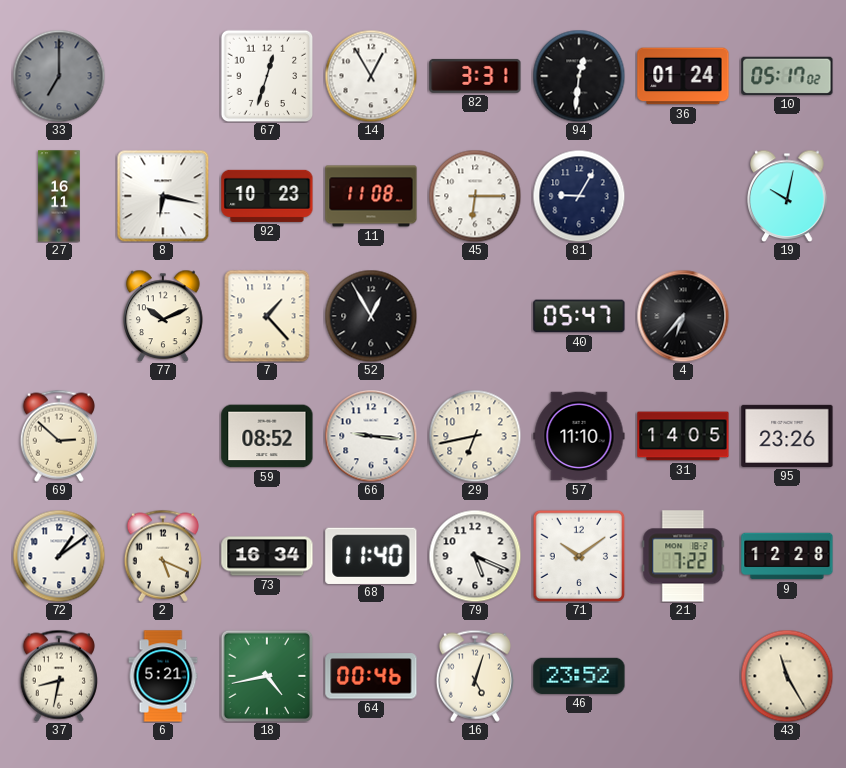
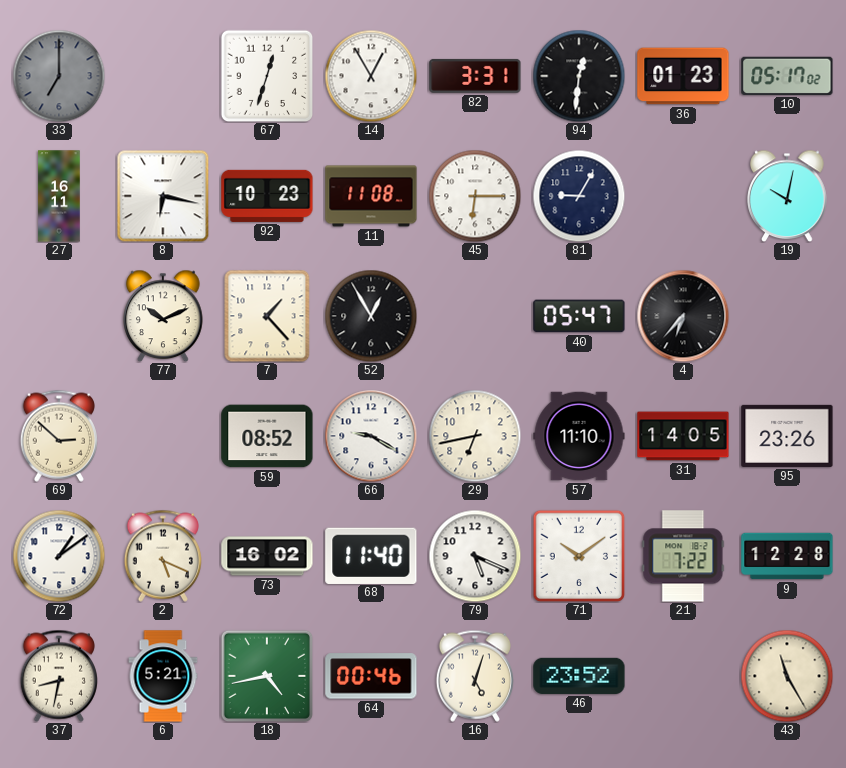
36: 01:24 -> 01:23 (683, 76)
66: 9:16 -> 9:20 (371, 436)
73: 16:34 -> 16:02 (267, 556)
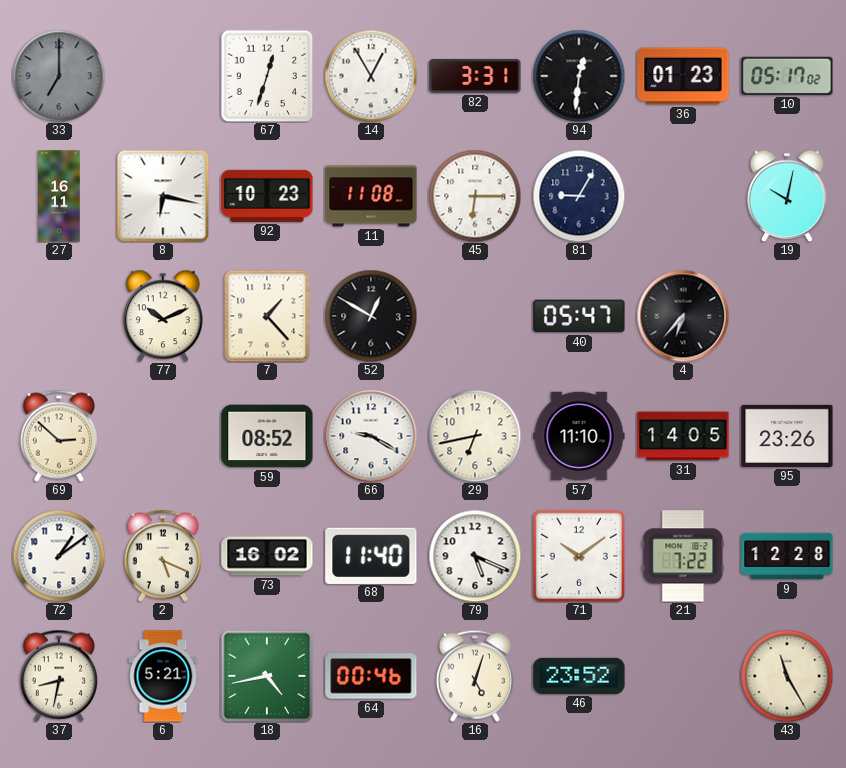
52: 12:55 -> 12:50 (371, 316)
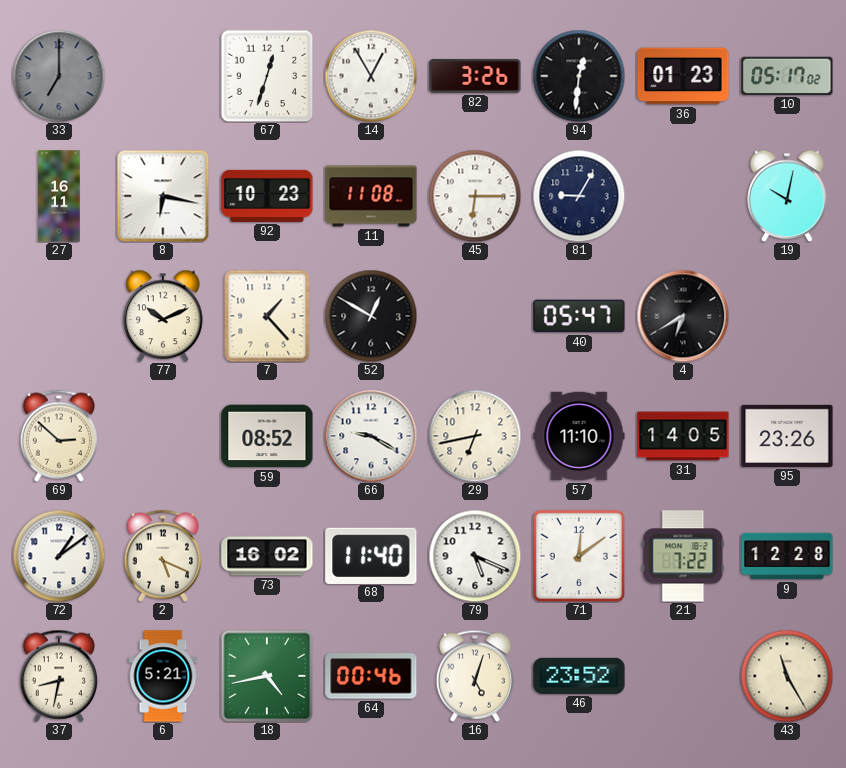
82: 3:31 -> 3:26 (475, 76)
4: 6:37 -> 6:40 (683, 316)
71: 10:09 -> 12:09 (579, 556)
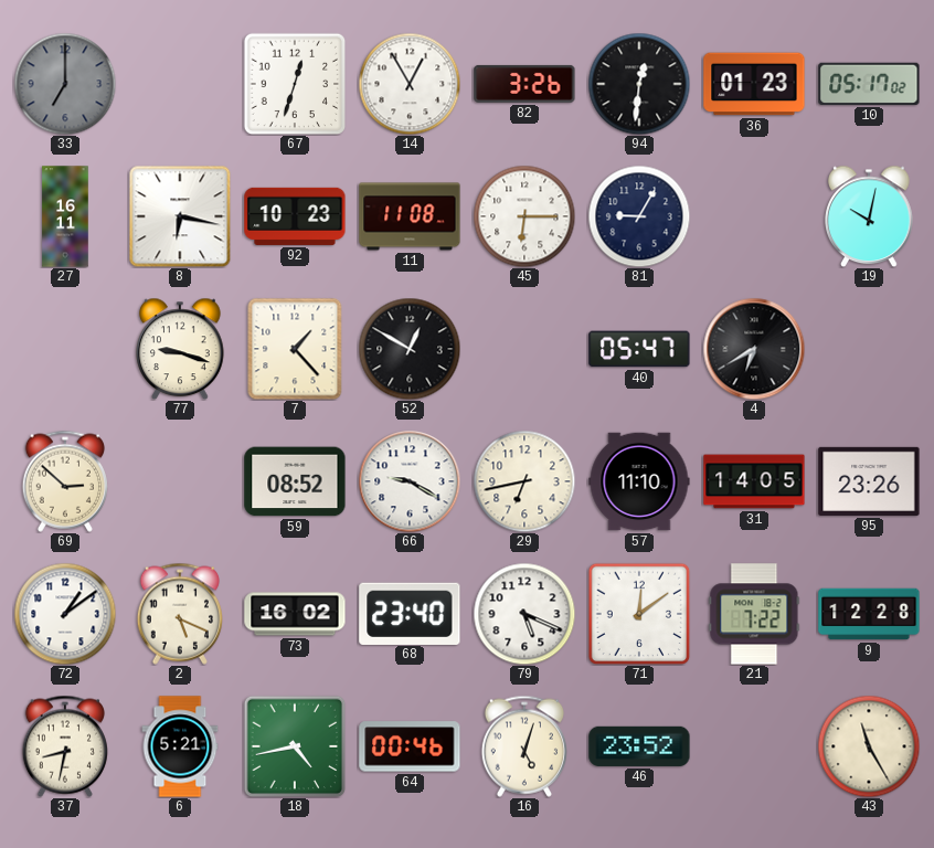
77: 10:11 -> 9:18 (180, 349)
68: 11:40 -> 23:40 (410, 613)
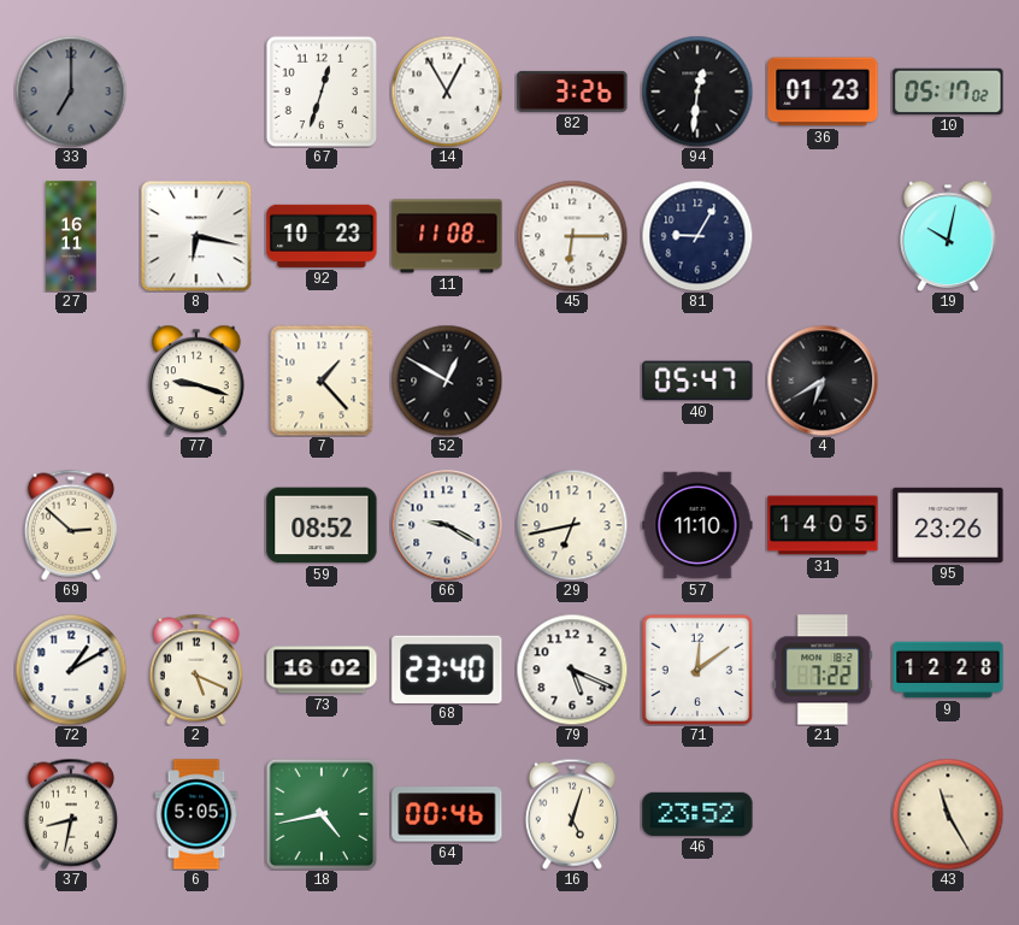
72: 1:09 -> 1:10 (71, 670)
6: 5:21 -> 5:05 (196, 814)
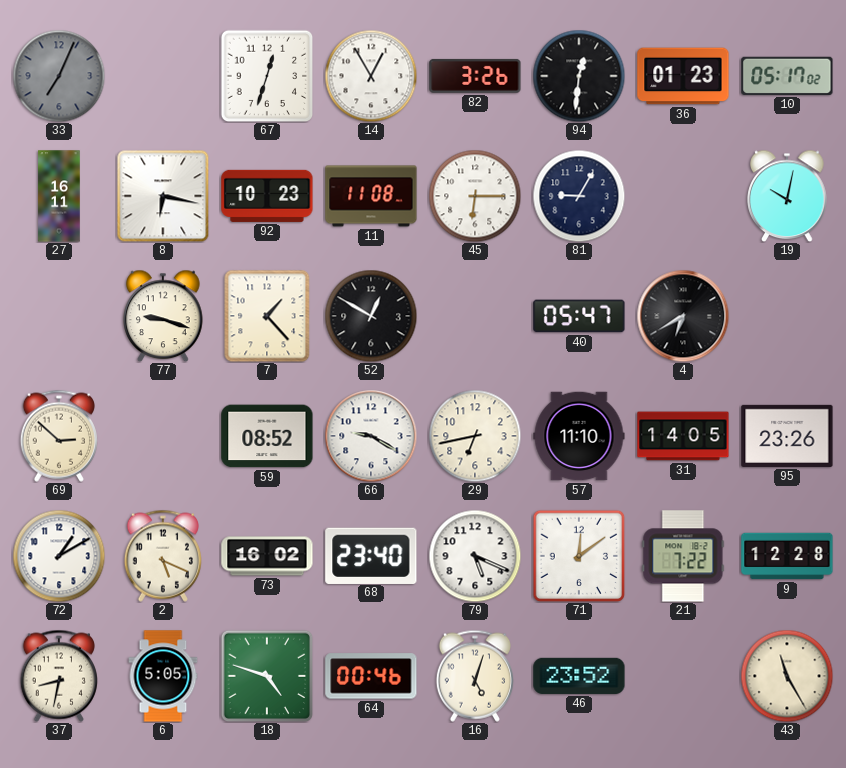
33: 7:00 -> 7:04 (59, 76)
18: 4:43 -> 4:48 (267, 676)
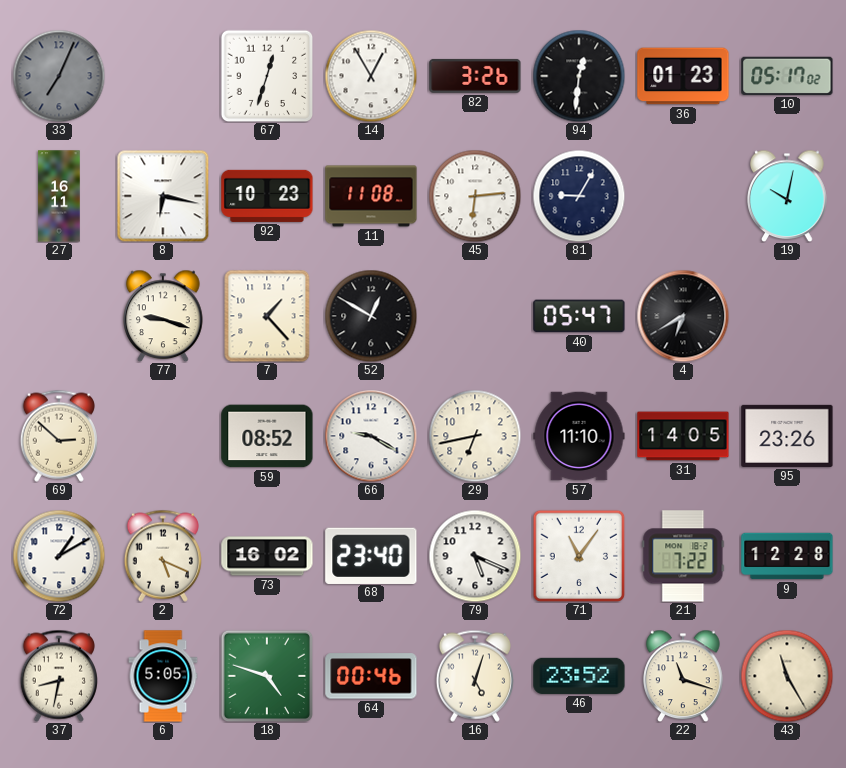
45: 6:15 -> 6:14 (475, 196)
71: 12:09 -> 11:06 (579, 556)
22: none -> 11:18 (683, 676)
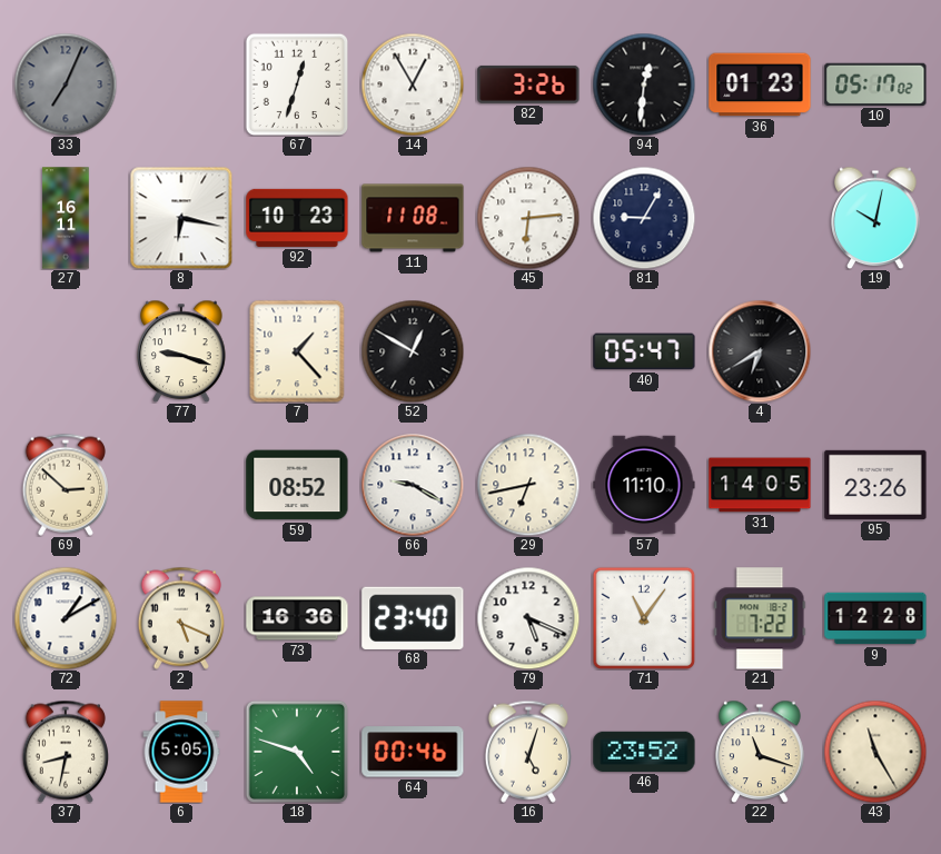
73: 16:02 -> 16:36 (297, 618)
